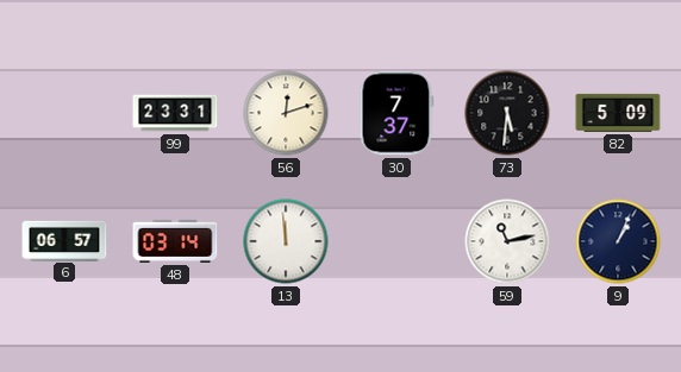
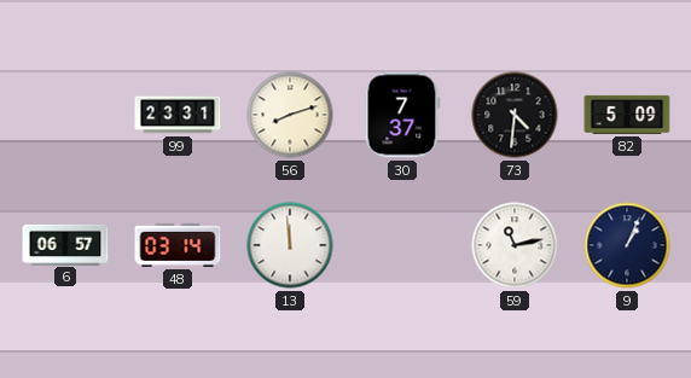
56: 12:12 -> 8:12 (290, 115)
73: 5:31 -> 4:31 (515, 115)
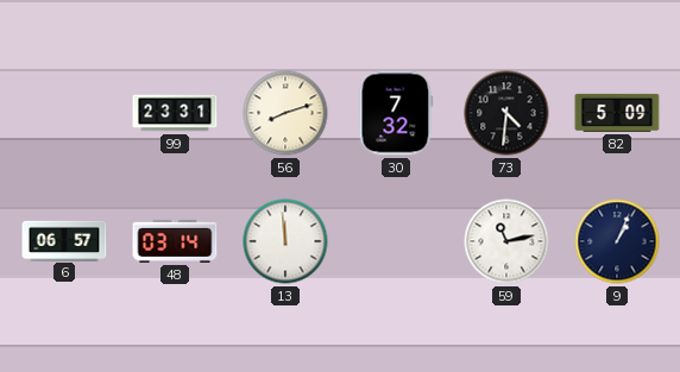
30: 7:37 -> 7:32 (396, 113)
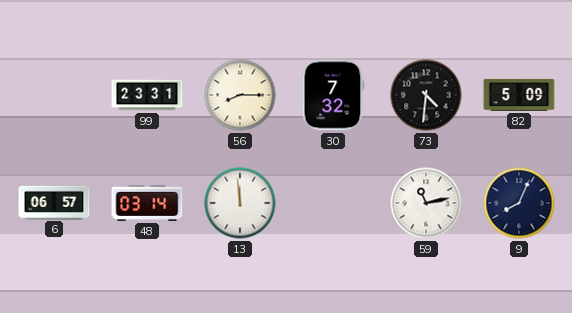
56: 8:12 -> 8:15 (240, 95)
9: 1:04 -> 8:04 (519, 203)
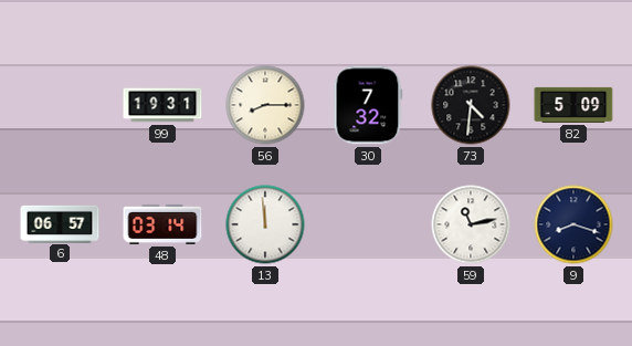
99: 23:31 -> 19:31 (162, 105)
9: 8:04 -> 8:18 (573, 224)
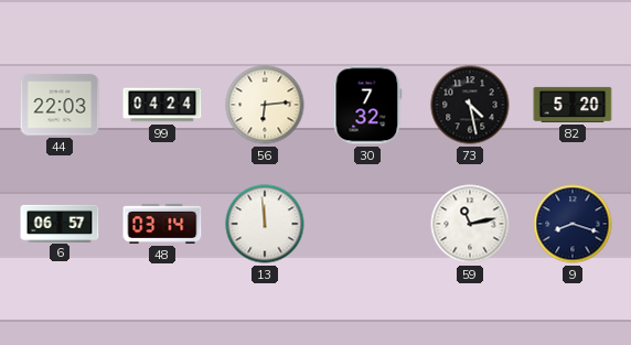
44: none -> 22:03 (60, 105)
99: 19:31 -> 04:24 (162, 105)
56: 8:15 -> 6:14 (265, 105)
73: 4:31 -> 4:28 (470, 105)
82: 5:09 -> 5:20 (573, 105)
